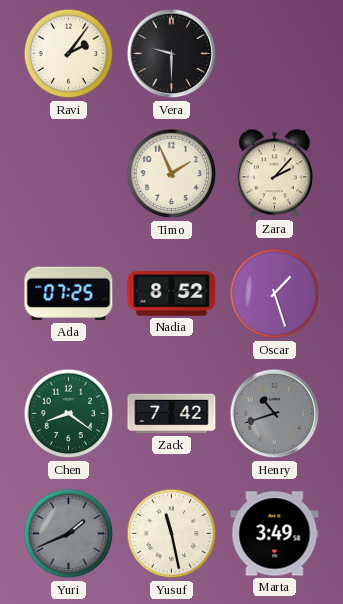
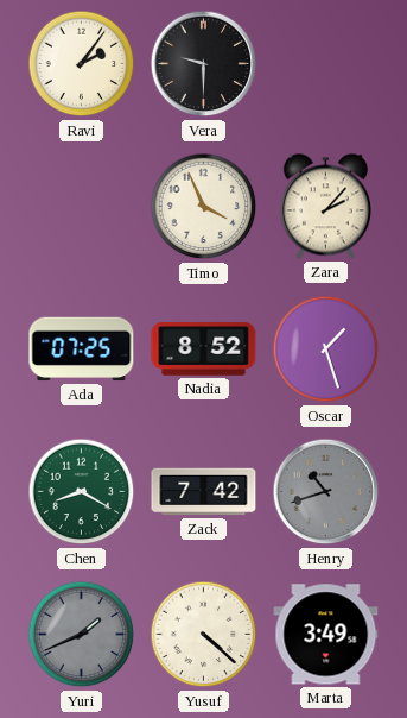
Timo: 1:56 -> 3:56 (204, 207)
Chen: 8:21 -> 8:20 (82, 492)
Yusuf: 11:28 -> 4:22 (204, 635)
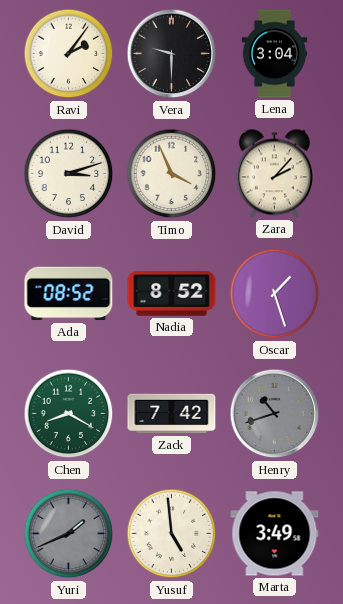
Lena: none -> 3:04 (275, 54)
David: none -> 3:12 (69, 174)
Ada: 07:25 -> 08:52 (69, 294)
Yusuf: 4:22 -> 4:59 (172, 534)
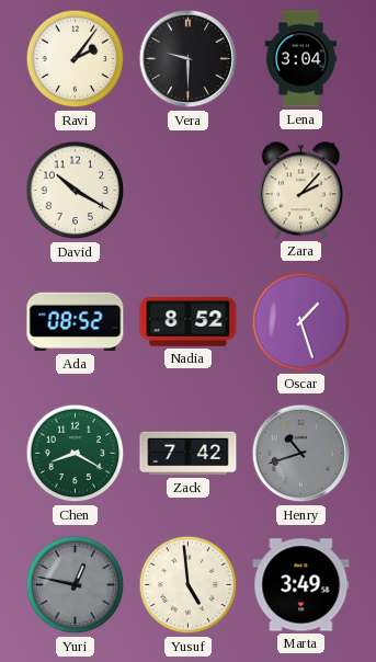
David: 3:12 -> 10:20 (76, 191)
Timo: 3:56 -> none (172, 174)
Yuri: 1:41 -> 12:47 (76, 585)
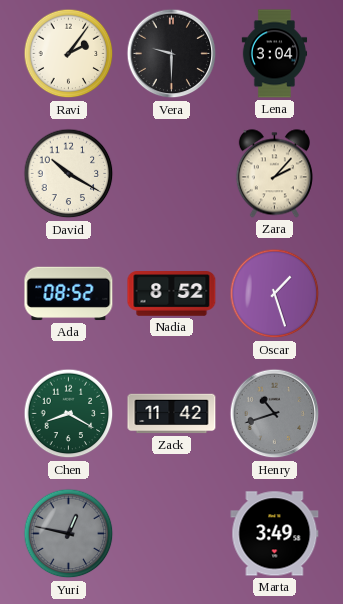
Zack: 7:42 -> 11:42 (172, 414)
Yusuf: 4:59 -> none (189, 585)
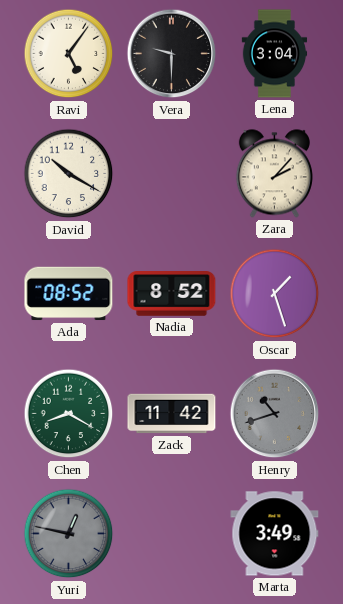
Ravi: 2:06 -> 5:06 (69, 54)
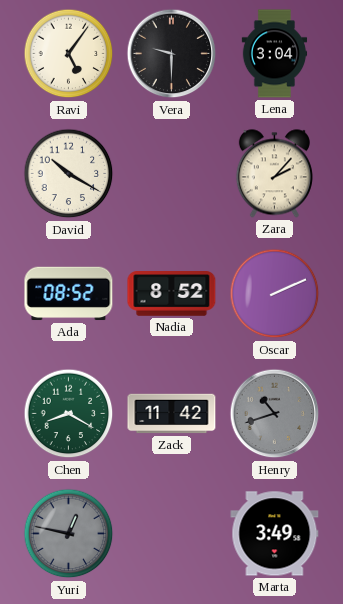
Oscar: 1:27 -> 2:11 (275, 294)
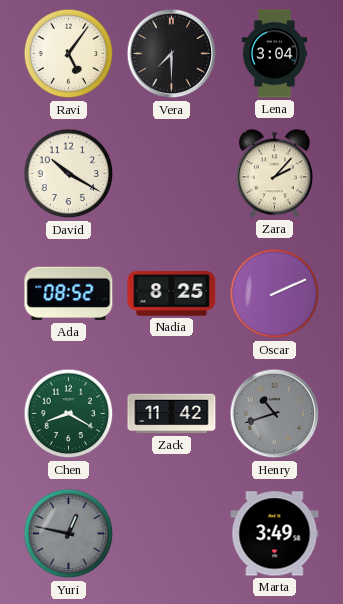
Vera: 9:30 -> 7:30 (172, 54)
Nadia: 8:52 -> 8:25 (172, 294)
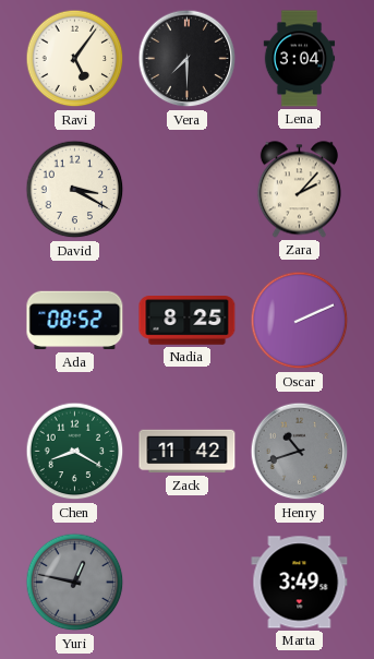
David: 10:20 -> 3:20 (75, 190)
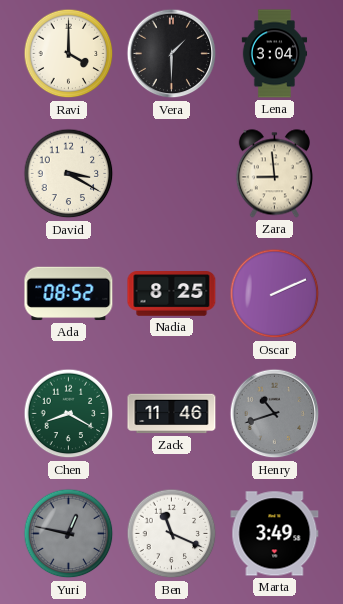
Ravi: 5:06 -> 4:00 (69, 54)
Vera: 7:30 -> 1:30 (172, 54)
Zara: 2:07 -> 8:59 (274, 174)
Zack: 11:42 -> 11:46 (172, 414)
Ben: none -> 11:19 (172, 534)
